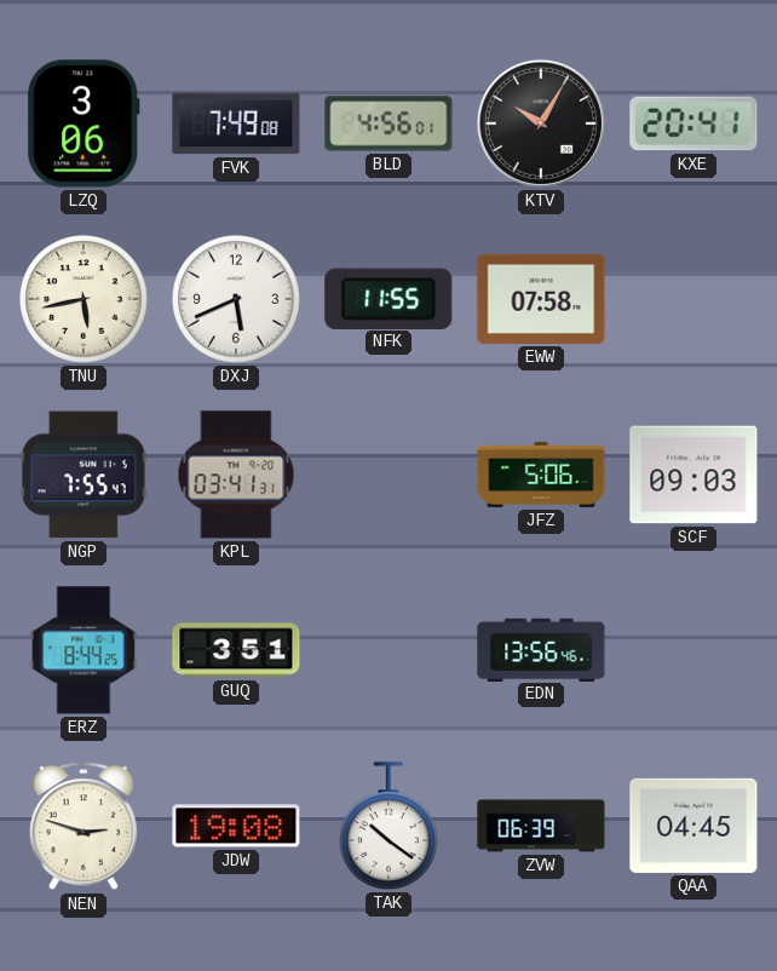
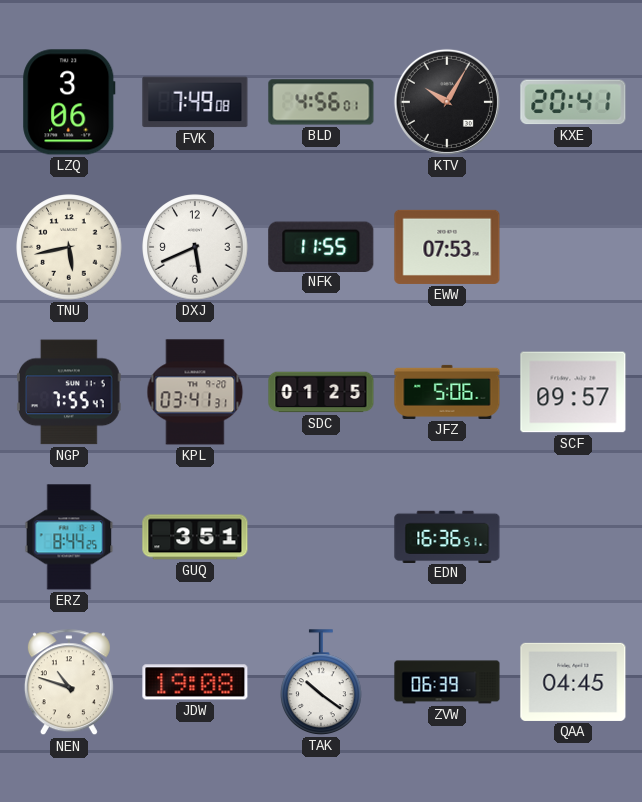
EWW: 07:58 -> 07:53 (447, 247)
SDC: none -> 01:25 (321, 392)
SCF: 09:03 -> 09:57 (573, 392)
EDN: 13:56 -> 16:36 (447, 536)
NEN: 2:48 -> 10:48 (69, 683)
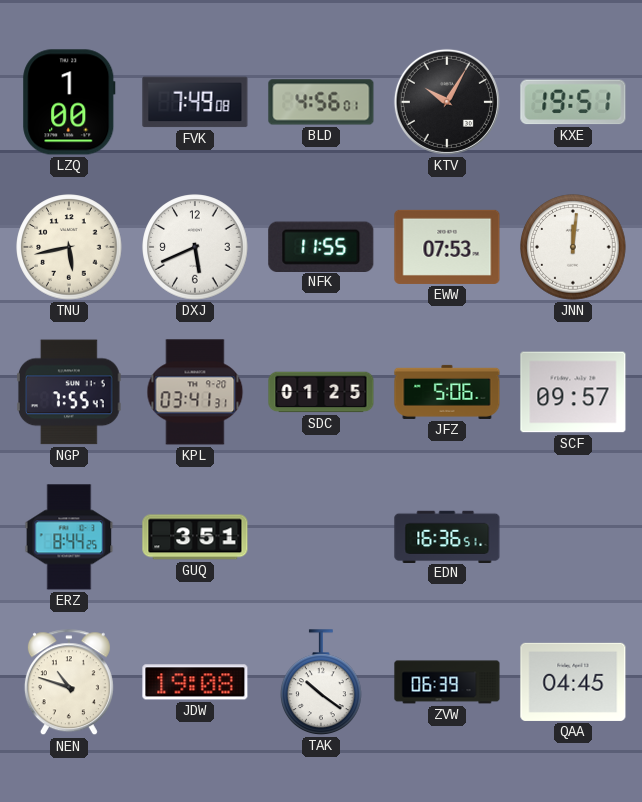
LZQ: 3:06 -> 1:00 (69, 102)
KXE: 20:41 -> 19:51 (573, 102)
JNN: none -> 12:01 (573, 247)
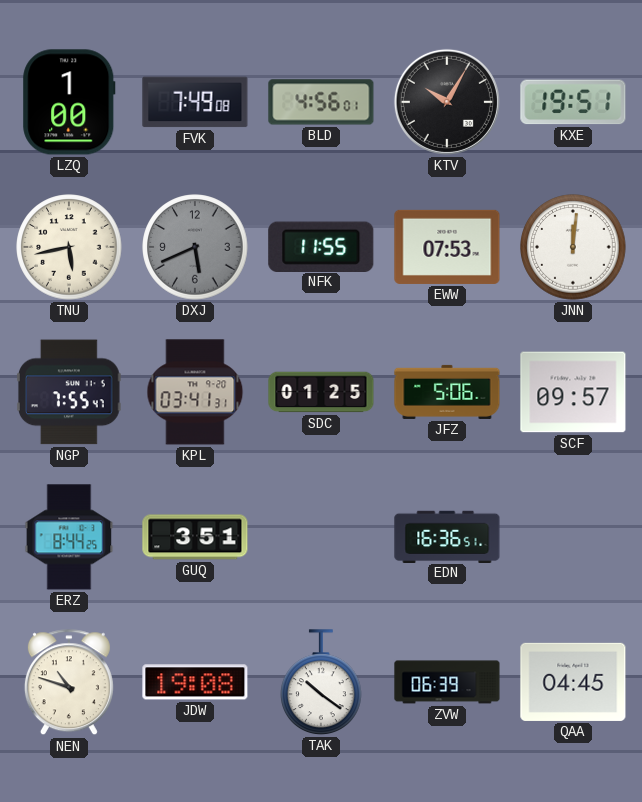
DXJ dial: white -> grey (195, 247)
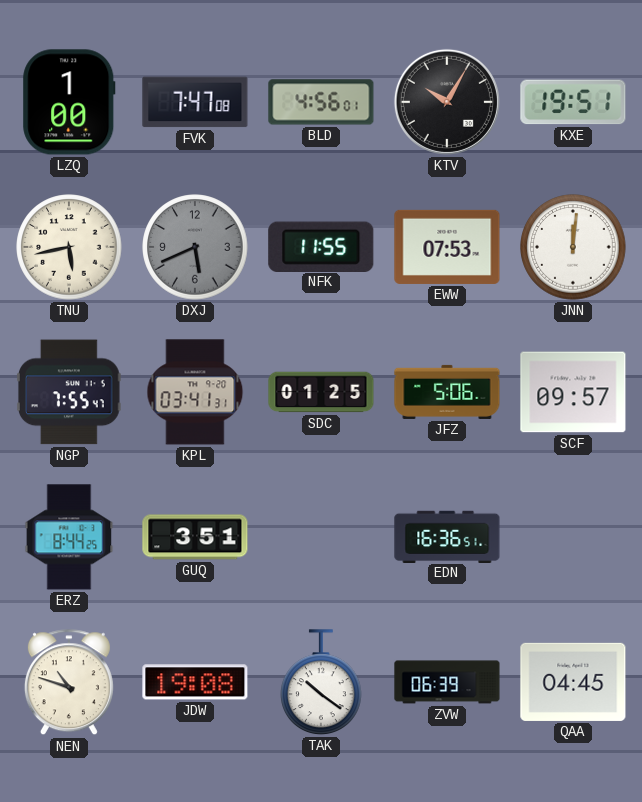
FVK: 7:49 -> 7:47 (195, 102)
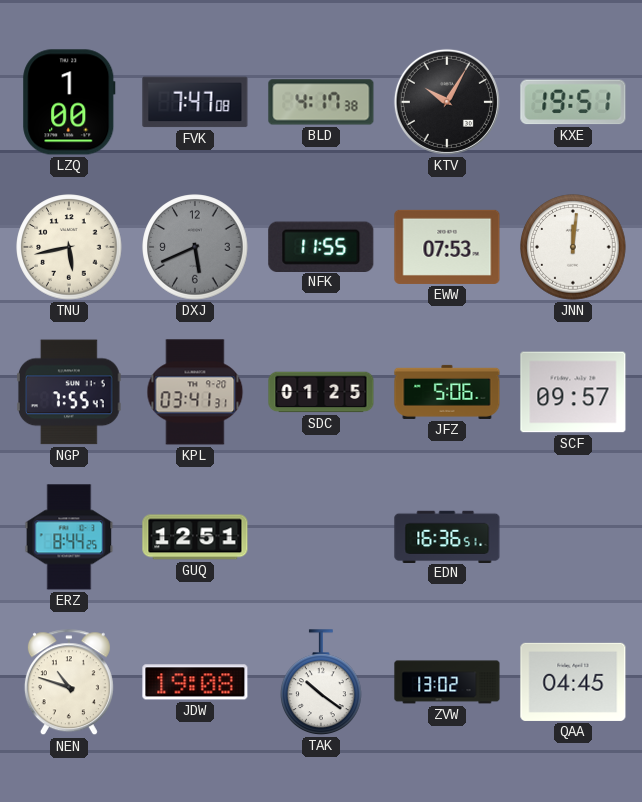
BLD: 4:56 -> 4:17 (321, 102)
GUQ: 3:51 -> 12:51 (195, 537)
ZVW: 06:39 -> 13:02 (447, 682)
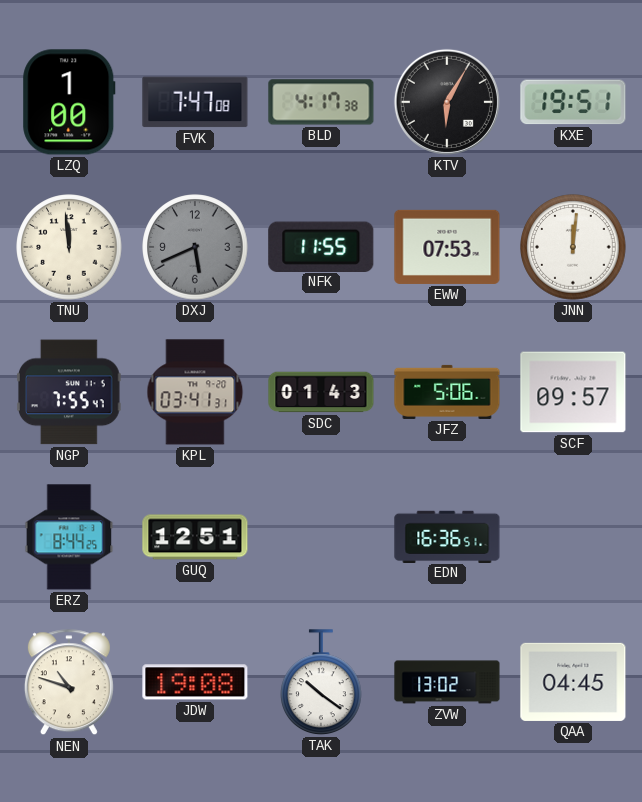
KTV: 10:05 -> 6:05 (447, 102)
TNU: 5:43 -> 11:59 (69, 247)
SDC: 01:25 -> 01:43 (321, 392)
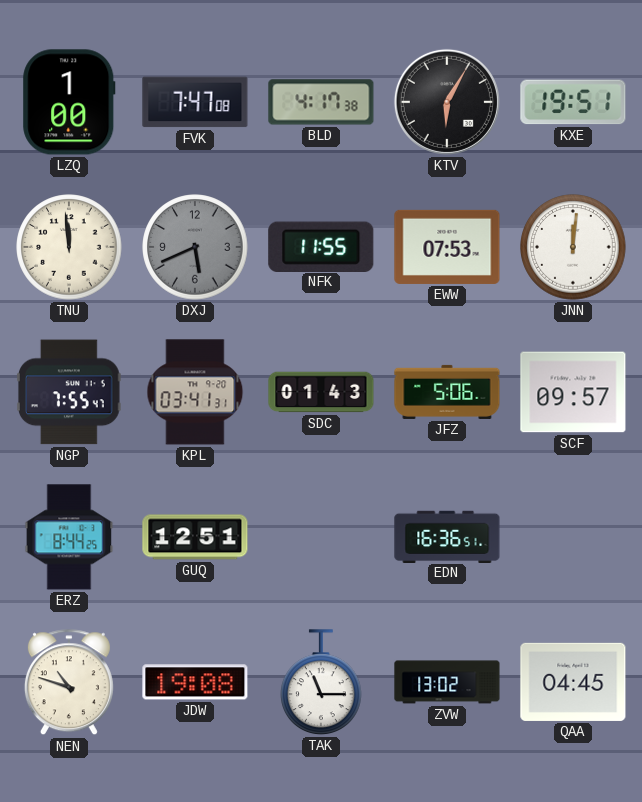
TAK: 10:21 -> 11:15 (322, 682)
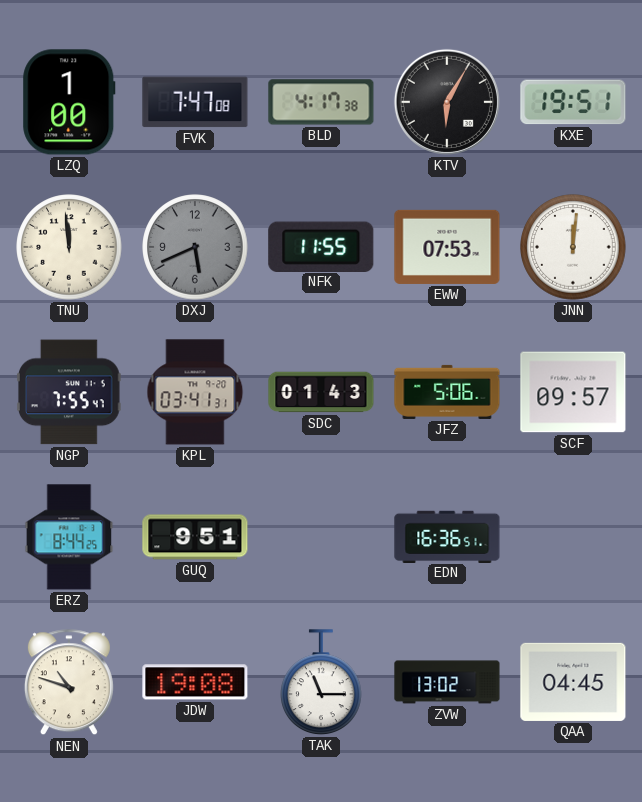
GUQ: 12:51 -> 9:51 (195, 537)
